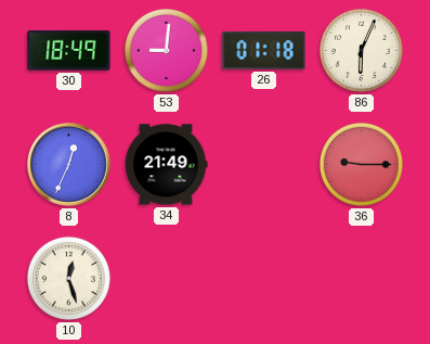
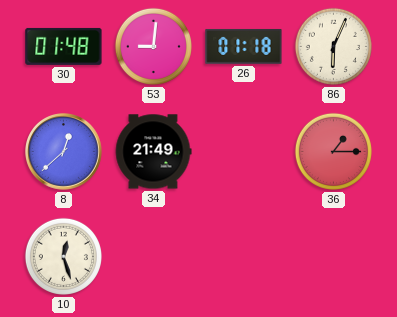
30: 18:49 -> 01:48 (64, 46)
8: 12:34 -> 12:38 (64, 152)
36: 9:15 -> 1:15 (333, 151)
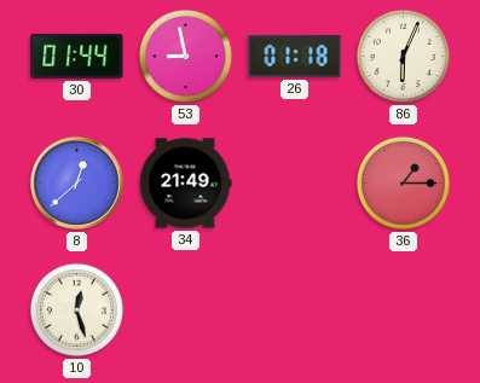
30: 01:48 -> 01:44 (77, 56)
53: 9:01 -> 8:58 (185, 56)
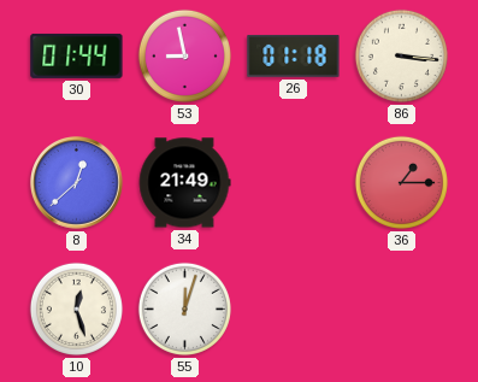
86: 6:04 -> 3:16 (401, 55)
55: none -> 12:03 (184, 308)
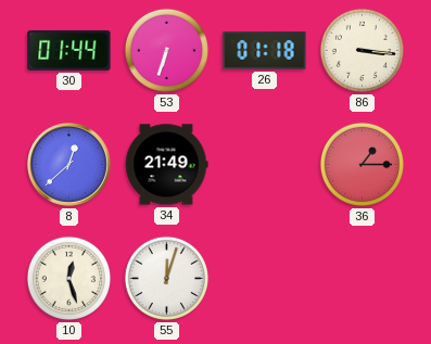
53: 8:58 -> 6:33 (166, 50)
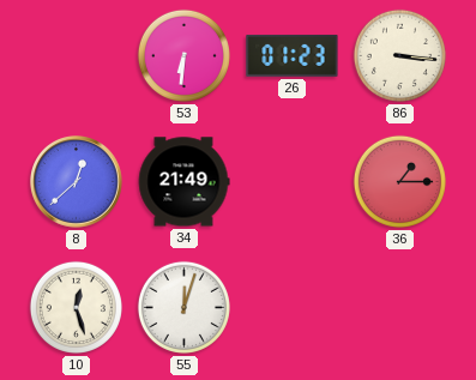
30: 01:44 -> none (69, 50)
53: 6:33 -> 6:31 (183, 55)
26: 01:18 -> 01:23 (293, 55)
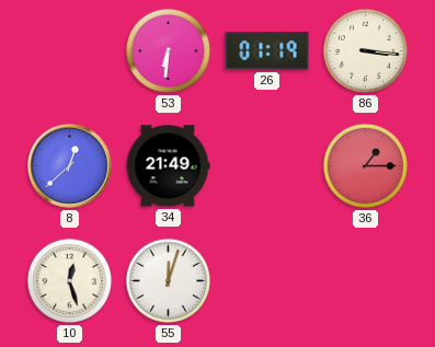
26: 01:23 -> 01:19 (267, 50)
